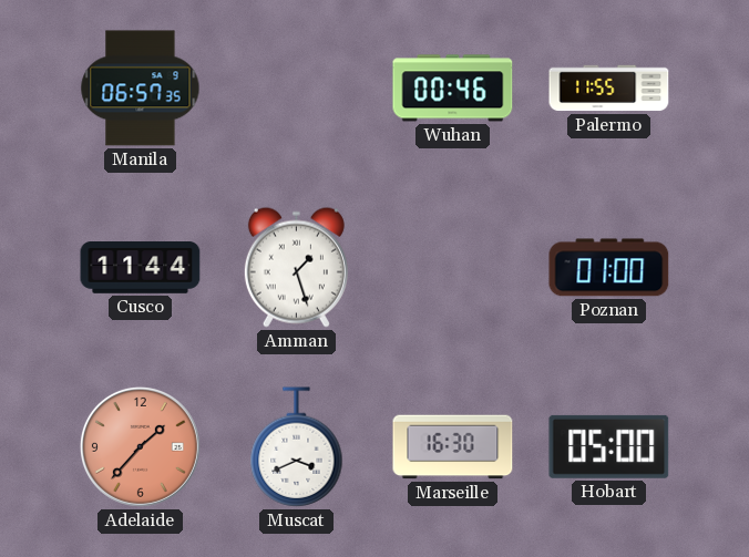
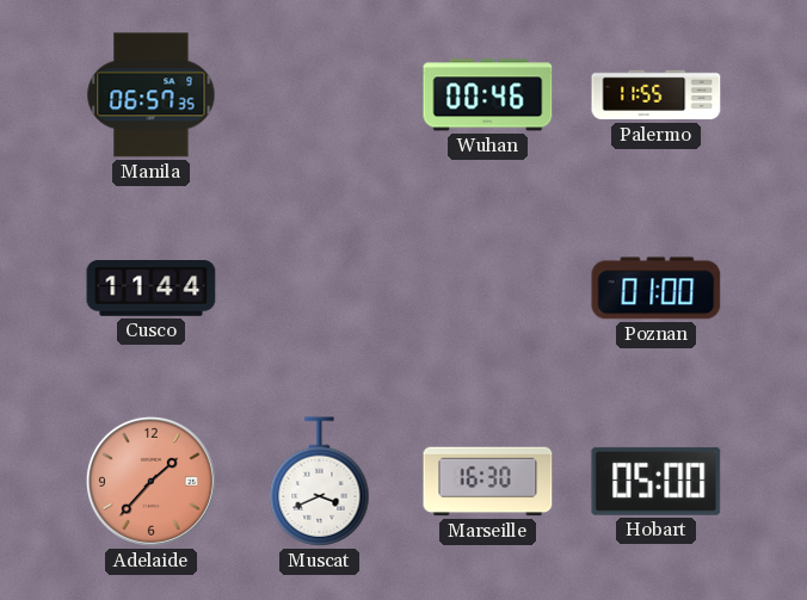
Amman: 1:27 -> none (296, 267)
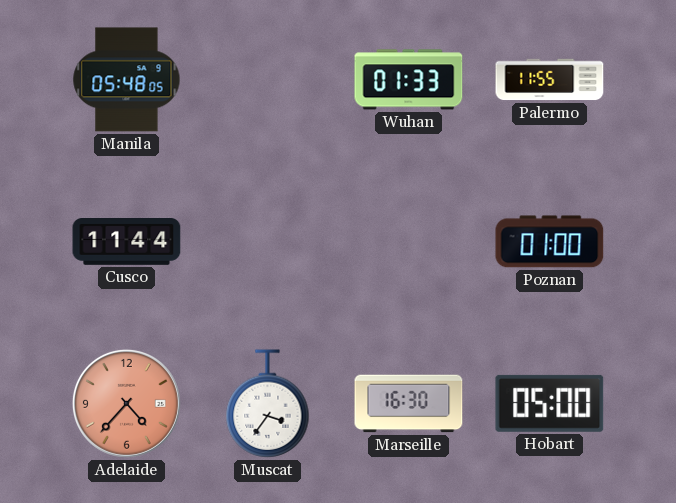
Manila: 06:57 -> 05:48 (127, 80)
Wuhan: 00:46 -> 01:33 (409, 80)
Adelaide: 1:37 -> 4:37 (126, 403)
Muscat: 3:41 -> 3:36 (268, 404)
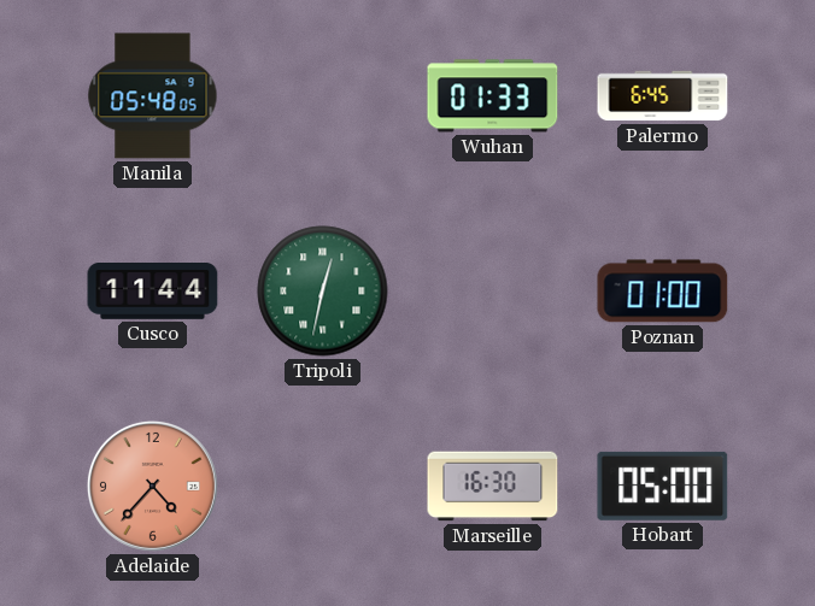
Palermo: 11:55 -> 6:45 (663, 96)
Tripoli: none -> 12:32 (323, 292)
Muscat: 3:36 -> none (268, 404)
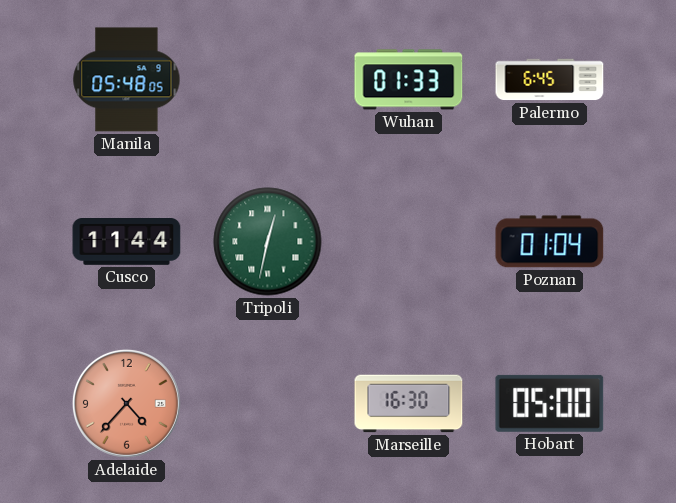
Poznan: 01:00 -> 01:04 (550, 242)
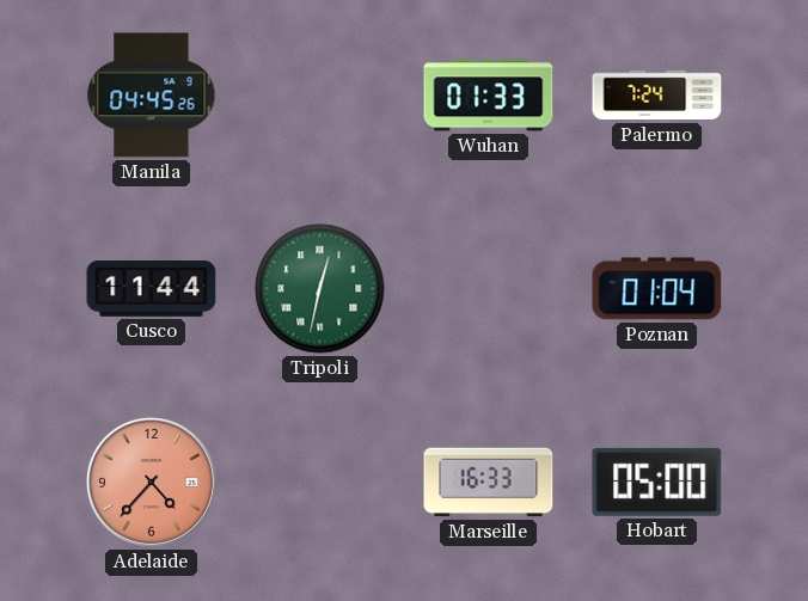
Manila: 05:48 -> 04:45 (152, 96)
Palermo: 6:45 -> 7:24 (657, 96)
Marseille: 16:30 -> 16:33 (489, 483)
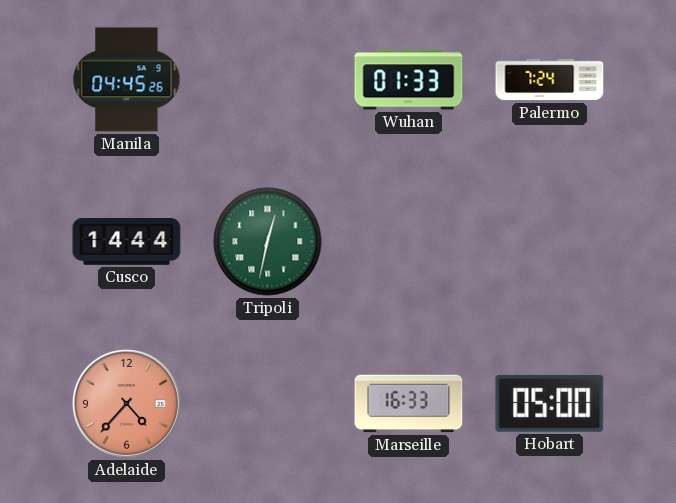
Cusco: 11:44 -> 14:44 (127, 242)
Poznan: 01:04 -> none (657, 289)
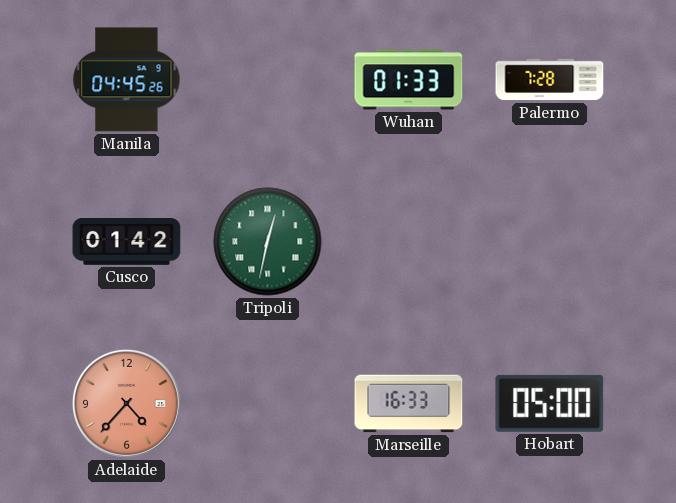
Palermo: 7:24 -> 7:28 (550, 80)
Cusco: 14:44 -> 01:42 (127, 242)
